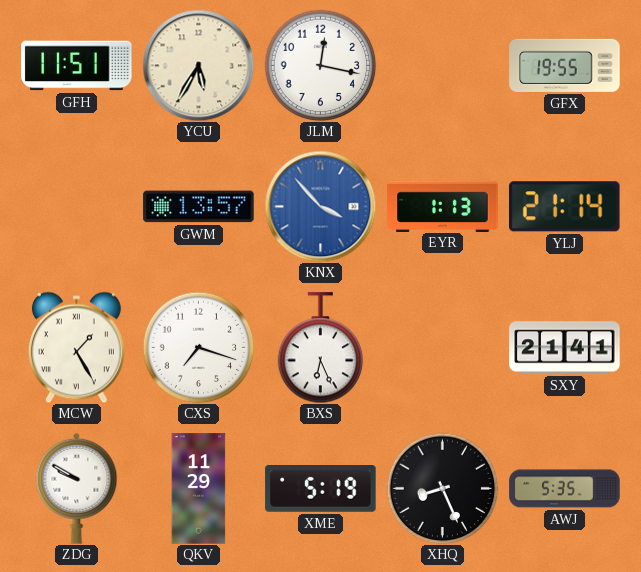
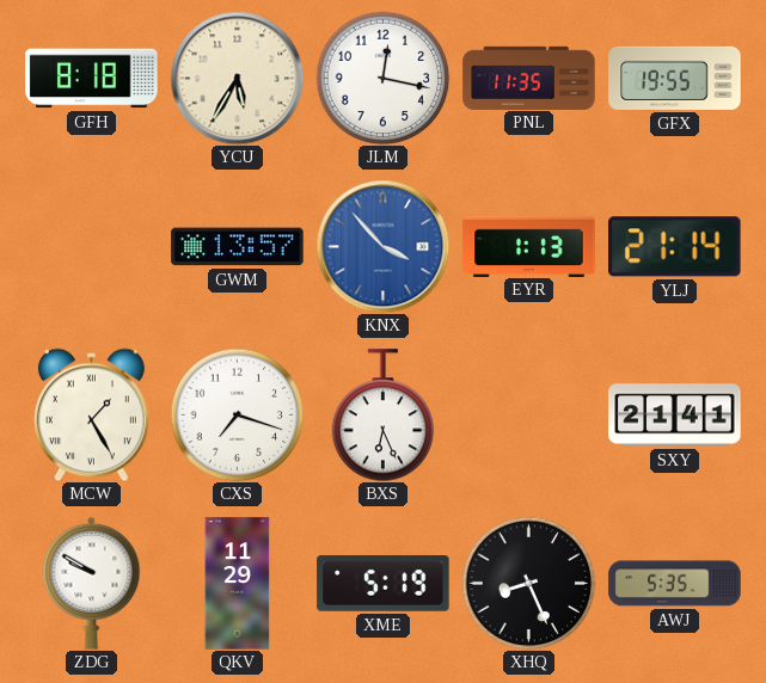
GFH: 11:51 -> 8:18 (92, 79)
PNL: none -> 11:35 (529, 78)
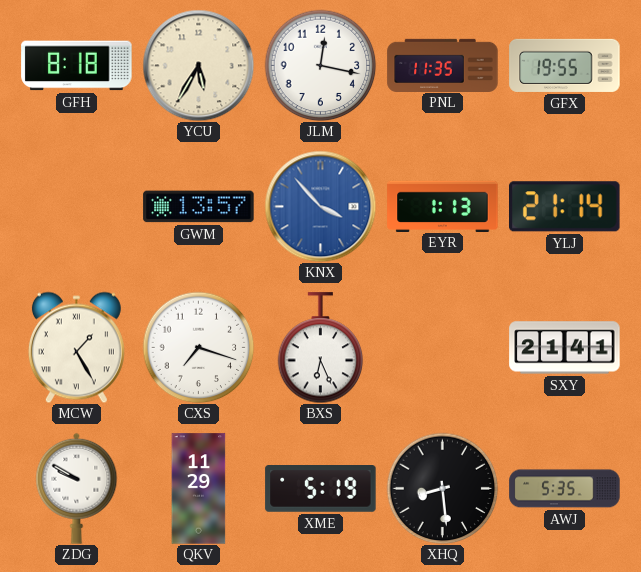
XHQ: 8:26 -> 8:29 (442, 488)
